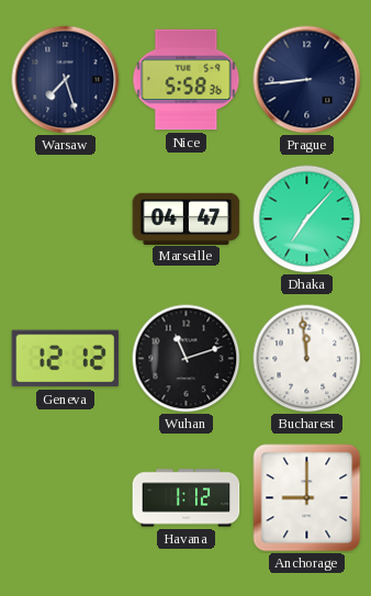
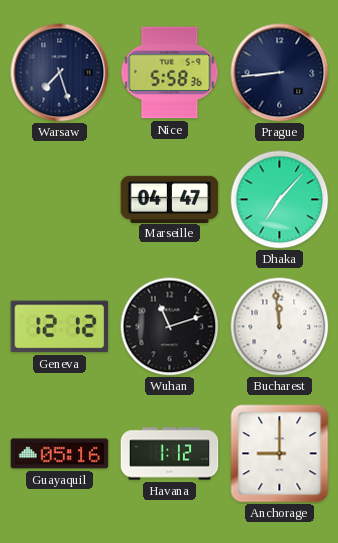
Guayaquil: none -> 05:16 (60, 454)
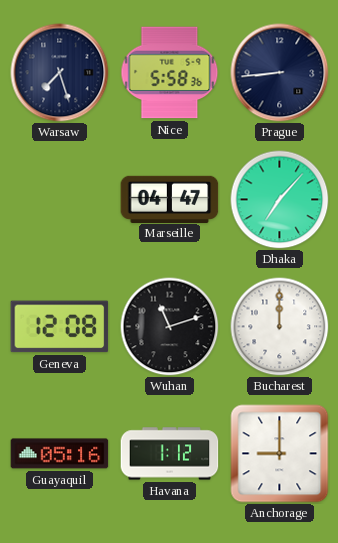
Geneva: 12:12 -> 12:08 (60, 327)
Bucharest: 11:59 -> 12:00 (280, 327)
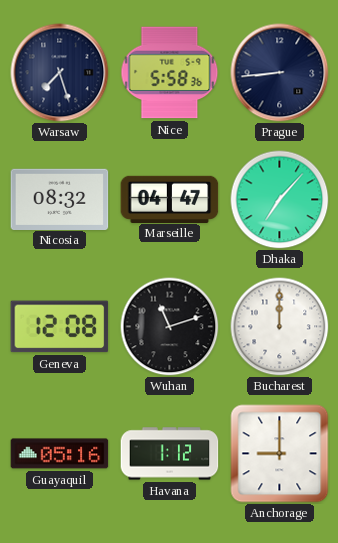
Nicosia: none -> 08:32 (60, 199)
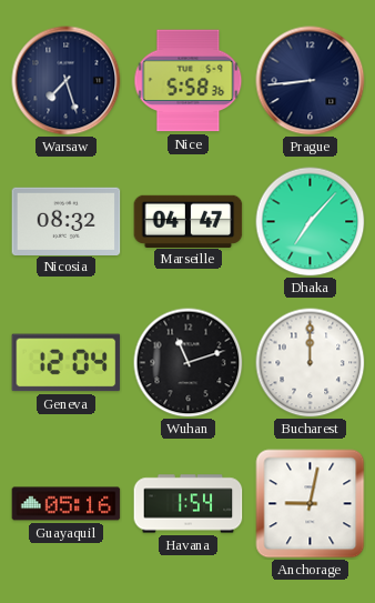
Geneva: 12:08 -> 12:04 (67, 363)
Havana: 1:12 -> 1:54 (189, 504)
Anchorage: 9:00 -> 9:02 (311, 504)
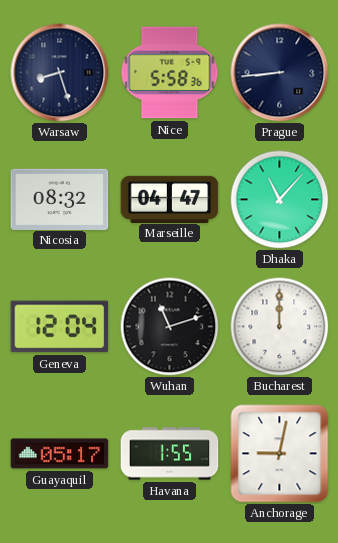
Warsaw: 7:27 -> 8:27 (60, 73)
Dhaka: 7:07 -> 11:07 (280, 200)
Guayaquil: 05:16 -> 05:17 (60, 454)
Havana: 1:54 -> 1:55 (170, 454)
